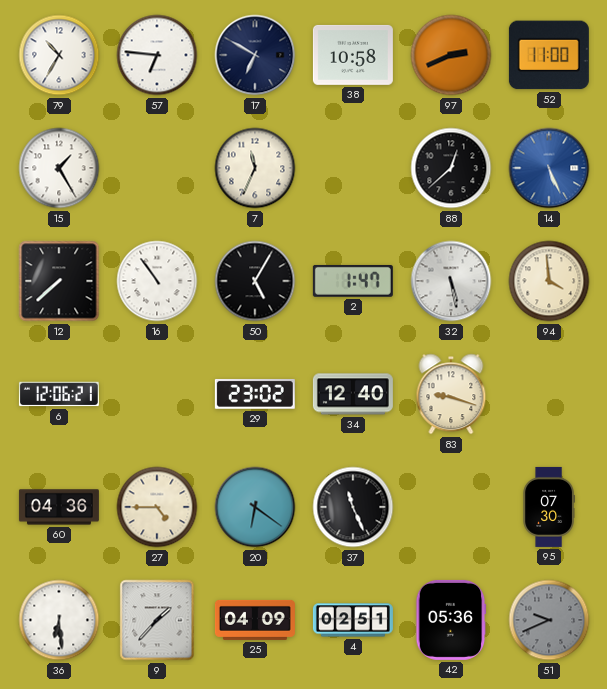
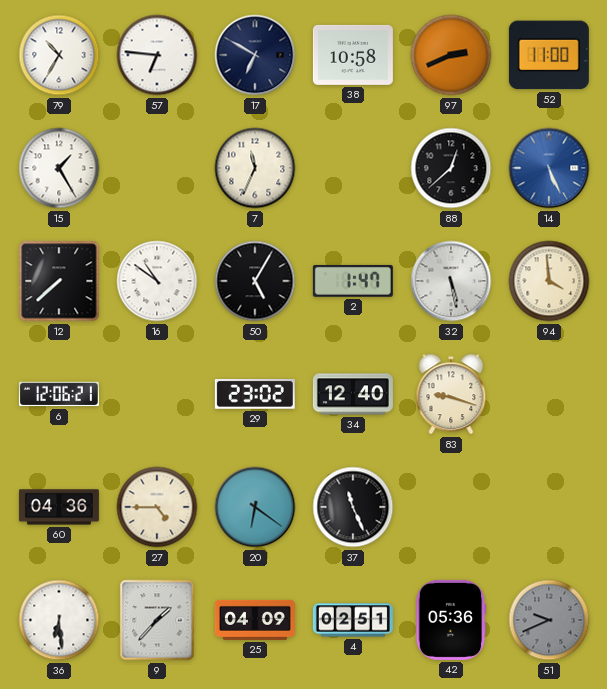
16: 10:54 -> 10:51 (157, 281)
95: 07:30 -> none (548, 507)
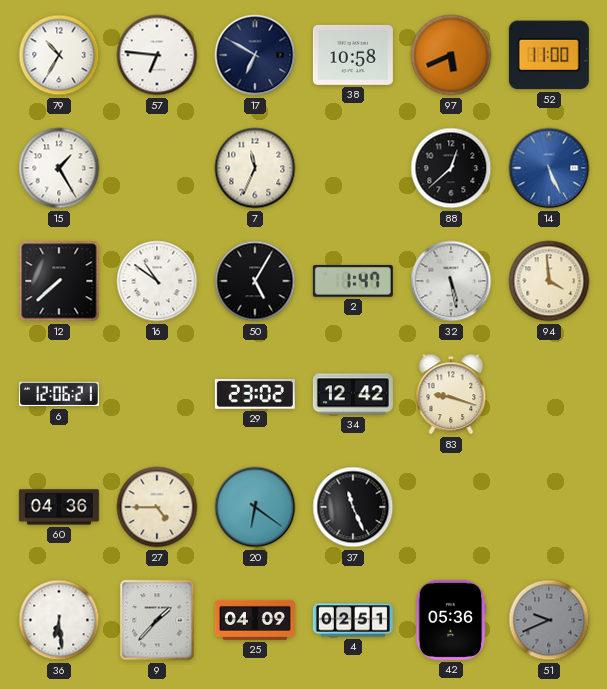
97: 2:41 -> 5:41 (451, 55)
34: 12:40 -> 12:42 (353, 394)
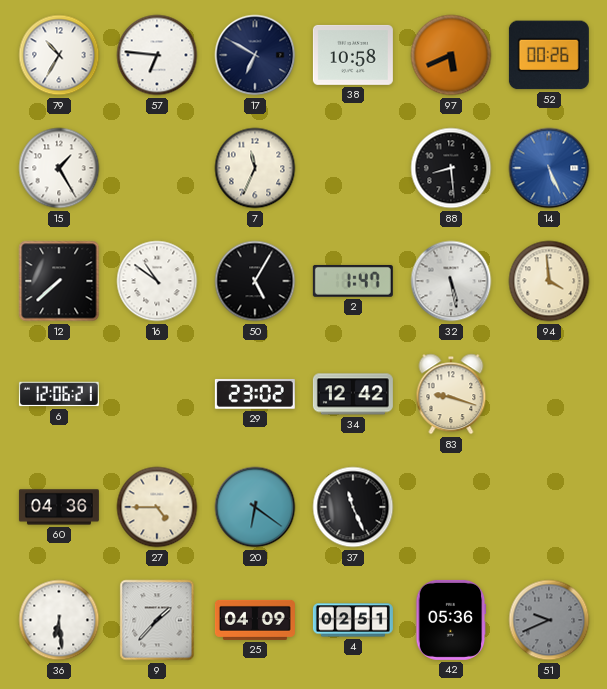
52: 11:00 -> 00:26 (549, 55)
88: 12:38 -> 8:29 (451, 168)
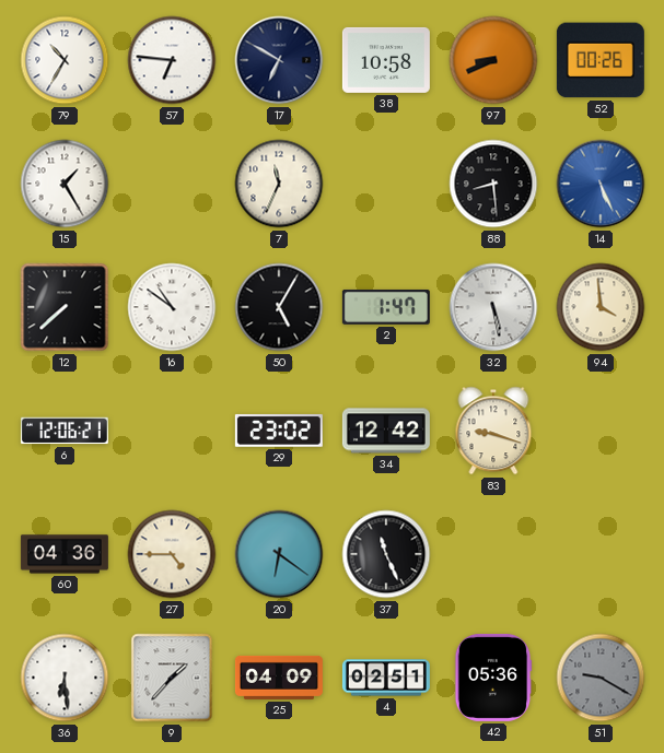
97: 5:41 -> 8:41 (493, 60)
51: 9:41 -> 9:20 (601, 678)
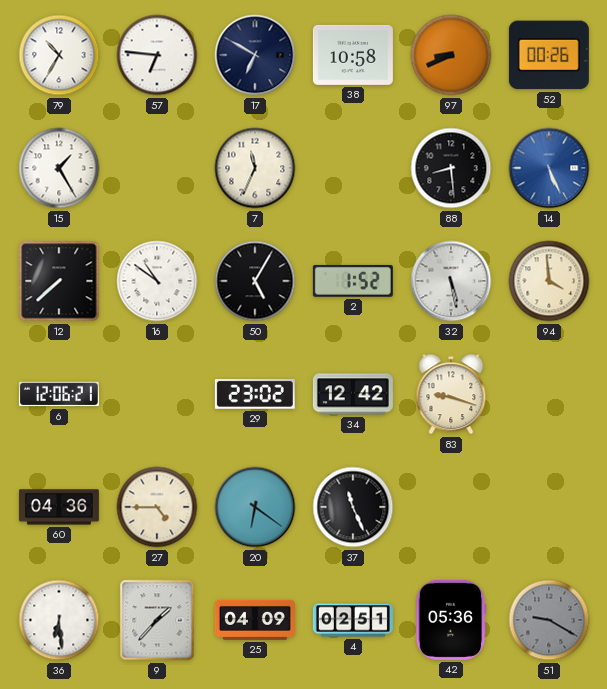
2: 1:47 -> 1:52 (353, 281)
